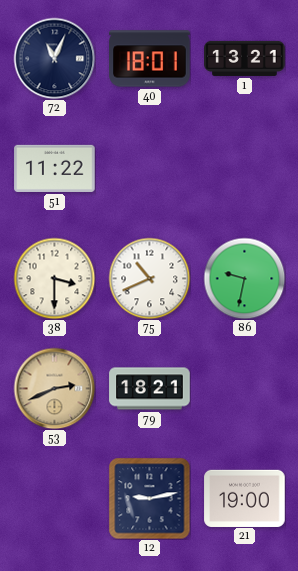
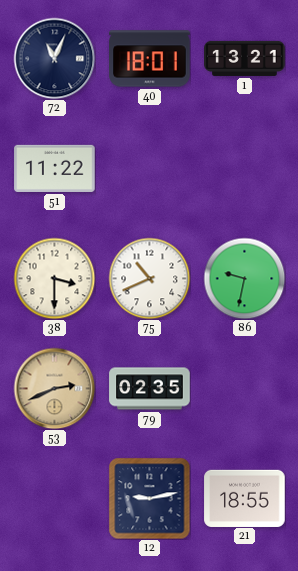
79: 18:21 -> 02:35 (150, 389)
21: 19:00 -> 18:55 (245, 498)
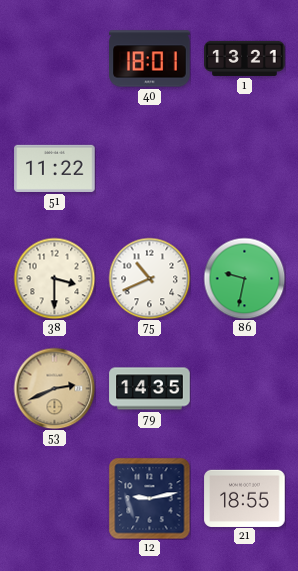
72: 11:04 -> none (54, 58)
79: 02:35 -> 14:35 (150, 389)
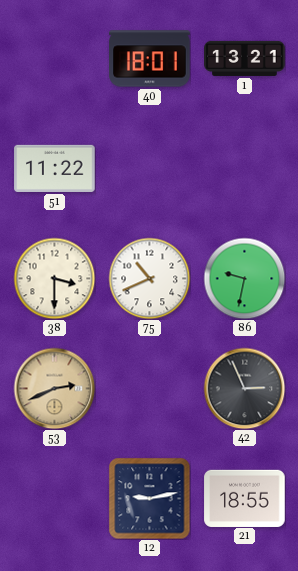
79: 14:35 -> none (150, 389)
42: none -> 2:56 (244, 388)
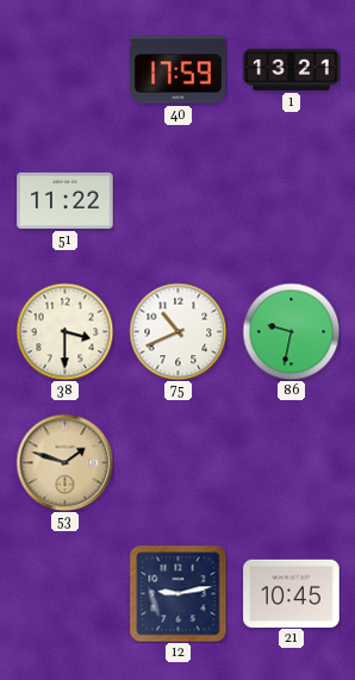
40: 18:01 -> 17:59 (179, 70)
53: 2:41 -> 1:48 (64, 462)
42: 2:56 -> none (244, 388)
21: 18:55 -> 10:45 (292, 593)
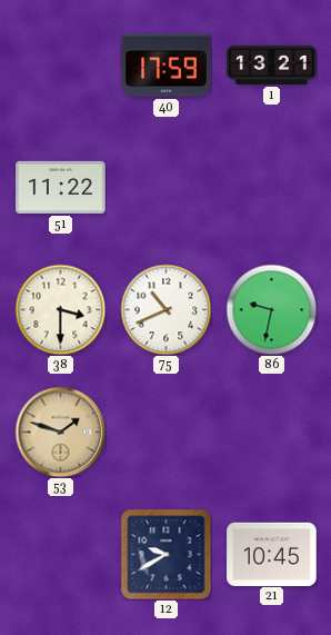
12: 9:13 -> 9:40 (165, 554)
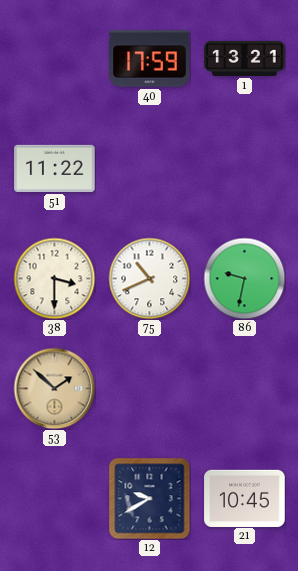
53: 1:48 -> 1:52 (54, 388)
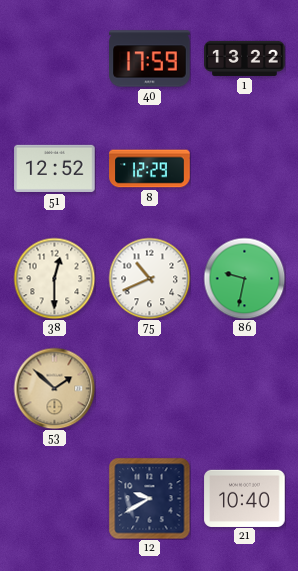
1: 13:21 -> 13:22 (245, 58)
51: 11:22 -> 12:52 (55, 168)
8: none -> 12:29 (150, 169)
38: 3:30 -> 12:30 (54, 278)
21: 10:45 -> 10:40 (245, 498)
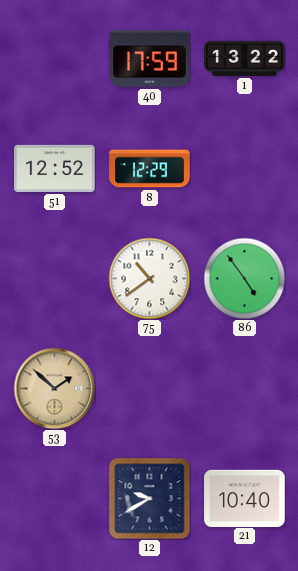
38: 12:30 -> none (54, 278)
75: 10:41 -> 10:39 (149, 278)
86: 9:32 -> 4:54 (244, 278)
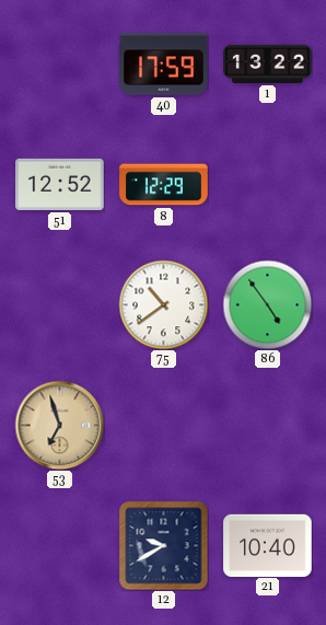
53: 1:52 -> 6:57 (59, 425)
